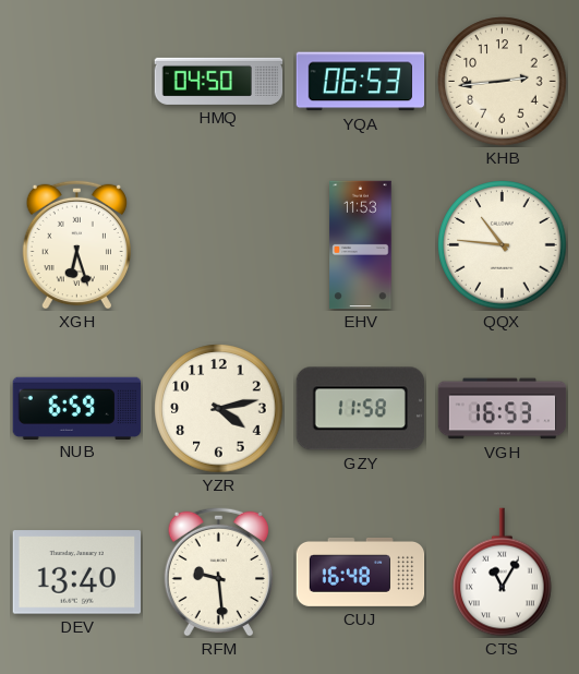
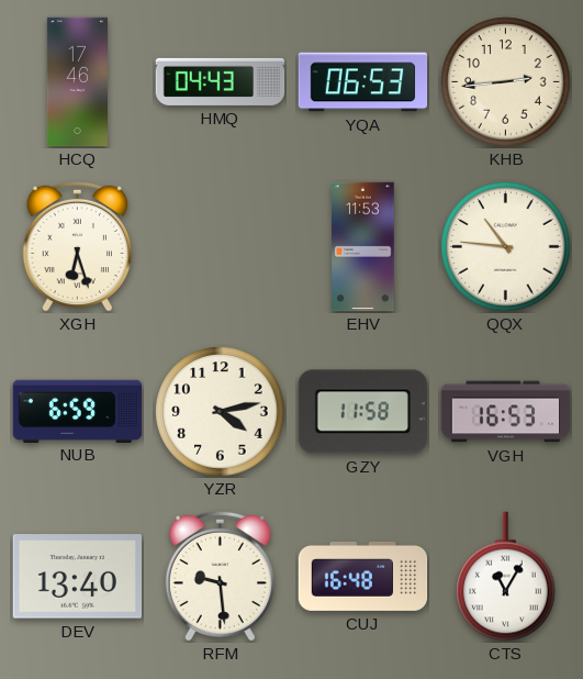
HCQ: none -> 17:46 (77, 82)
HMQ: 04:50 -> 04:43 (221, 81)
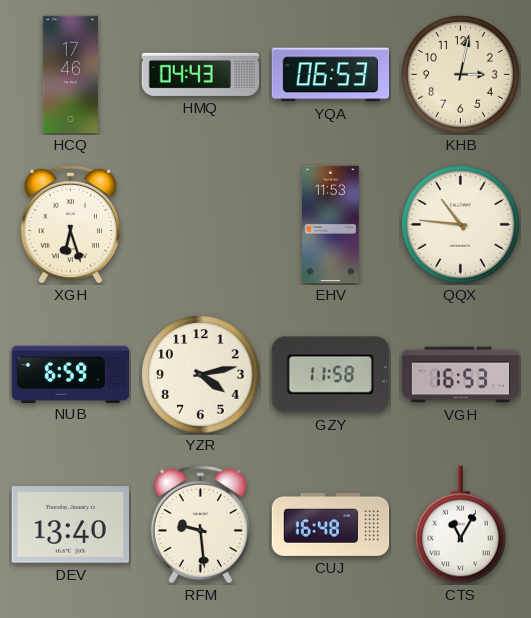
KHB: 2:44 -> 3:02 (461, 75)
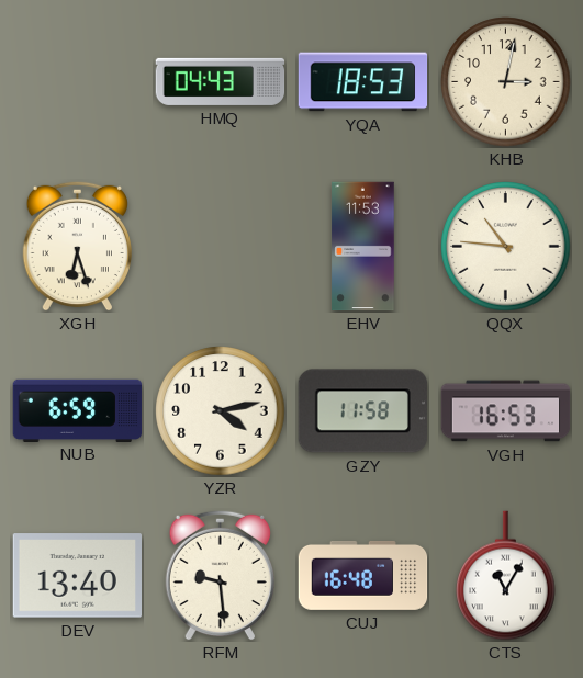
HCQ: 17:46 -> none (70, 75)
YQA: 06:53 -> 18:53 (363, 82)
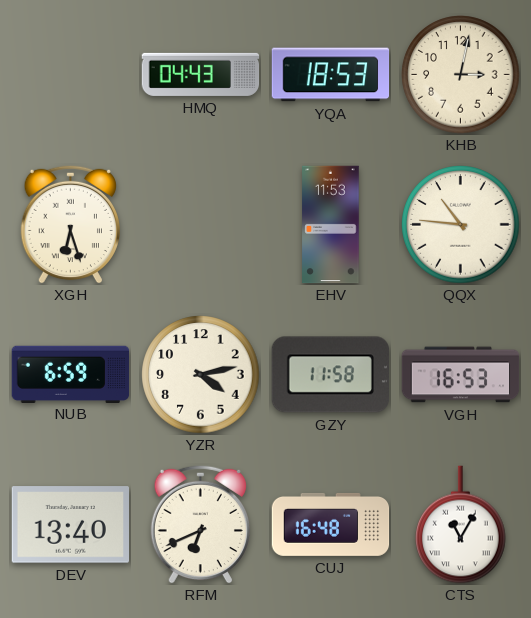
RFM: 9:29 -> 6:41 (200, 524)
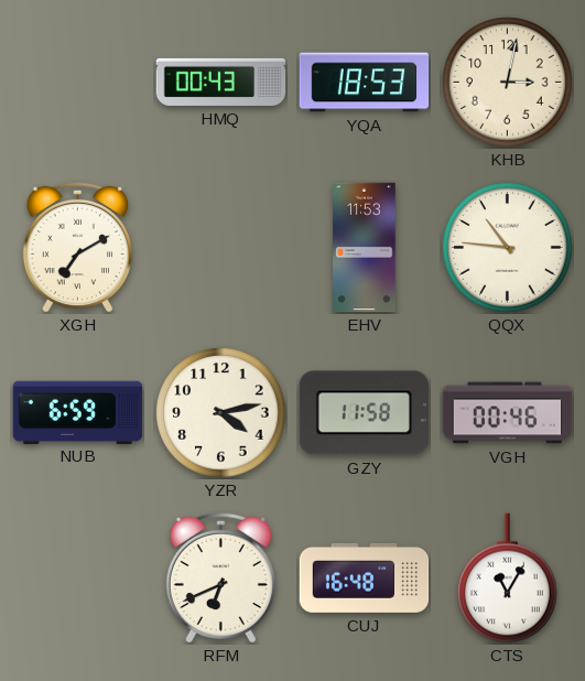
HMQ: 04:43 -> 00:43 (221, 82)
XGH: 6:27 -> 7:10 (77, 247)
VGH: 16:53 -> 00:46 (508, 413)
DEV: 13:40 -> none (70, 525)
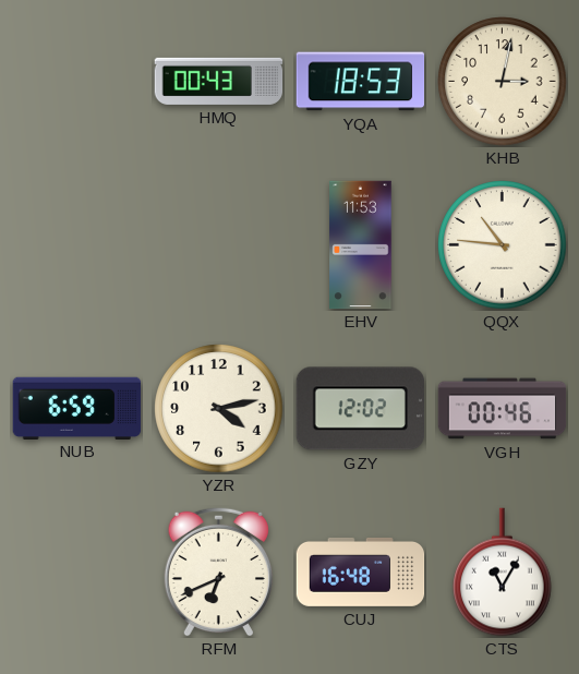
XGH: 7:10 -> none (77, 247)
GZY: 11:58 -> 12:02 (360, 409)
